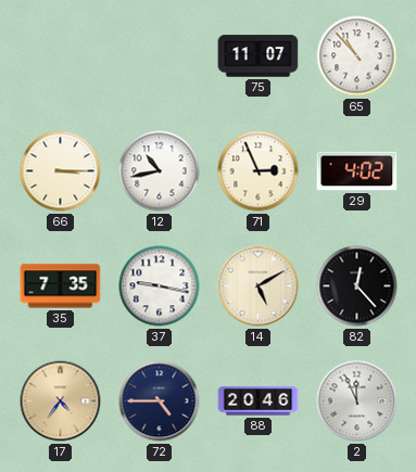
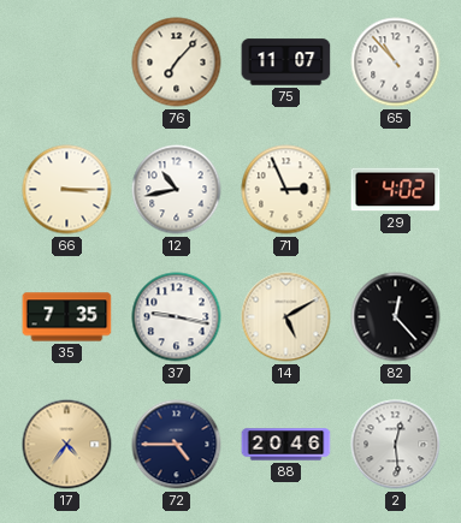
76: none -> 7:07 (177, 63)
2: 11:56 -> 12:29 (396, 445)
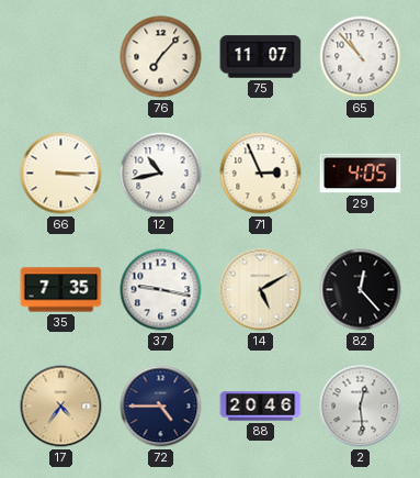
29: 4:02 -> 4:05 (361, 174)
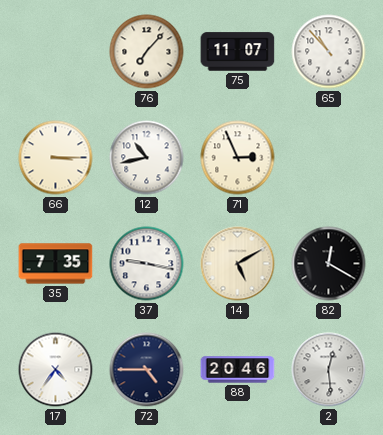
29: 4:05 -> none (361, 174)
82: 12:23 -> 12:20 (329, 264)
17 dial: champagne -> white (56, 370)
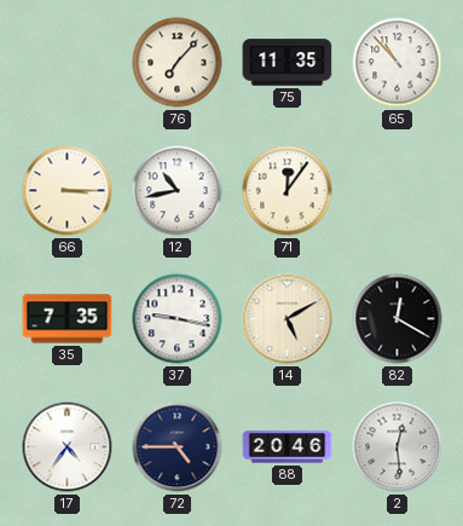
75: 11:07 -> 11:35 (288, 63)
71: 2:56 -> 12:06 (288, 191)
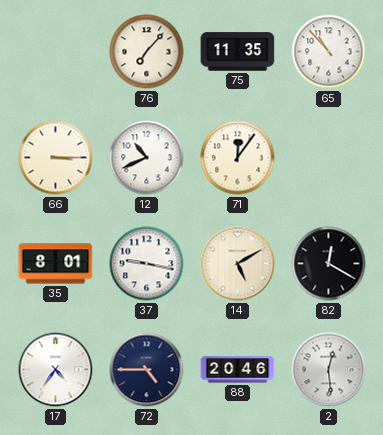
12: 10:43 -> 10:41 (147, 158)
35: 7:35 -> 8:01 (56, 264)
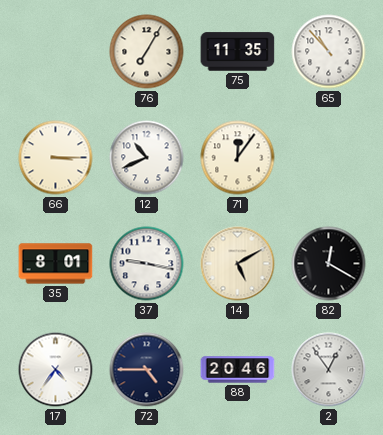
76: 7:07 -> 7:05 (147, 52)
2: 12:29 -> 12:54 (329, 370)
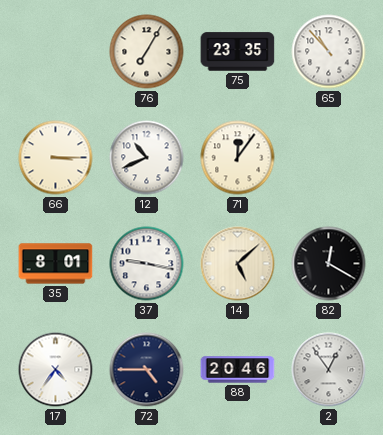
75: 11:35 -> 23:35 (238, 52)
14: 5:10 -> 5:08 (238, 264)
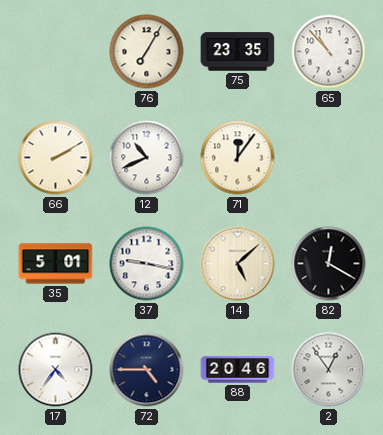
66: 3:15 -> 2:10 (56, 158)
35: 8:01 -> 5:01 (56, 264)
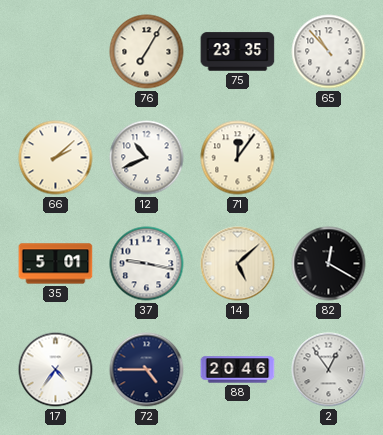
66: 2:10 -> 2:08 (56, 158)
